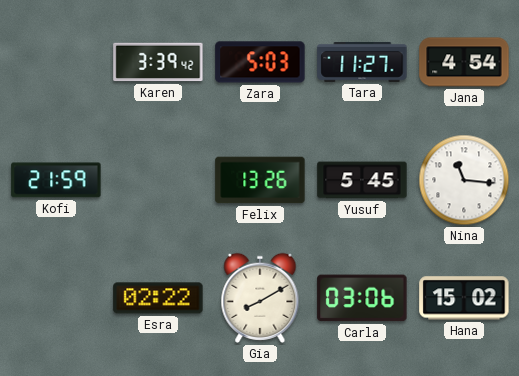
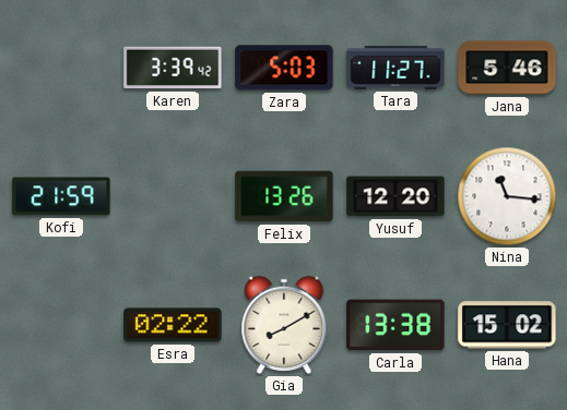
Jana: 4:54 -> 5:46 (507, 68)
Yusuf: 5:45 -> 12:20 (395, 196)
Carla: 03:06 -> 13:38 (395, 325)
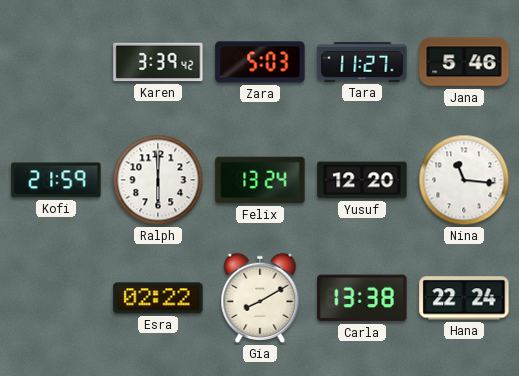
Ralph: none -> 6:00 (158, 180)
Felix: 13:26 -> 13:24 (260, 180)
Hana: 15:02 -> 22:24 (464, 298)
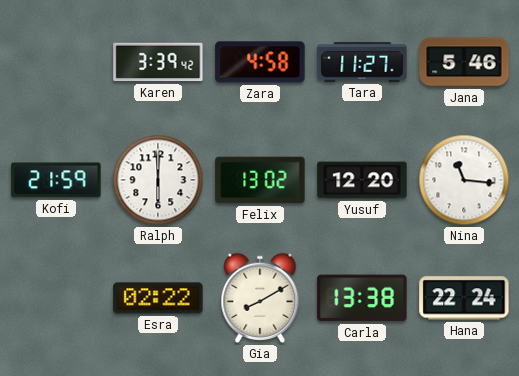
Zara: 5:03 -> 4:58 (260, 62)
Felix: 13:24 -> 13:02 (260, 180)
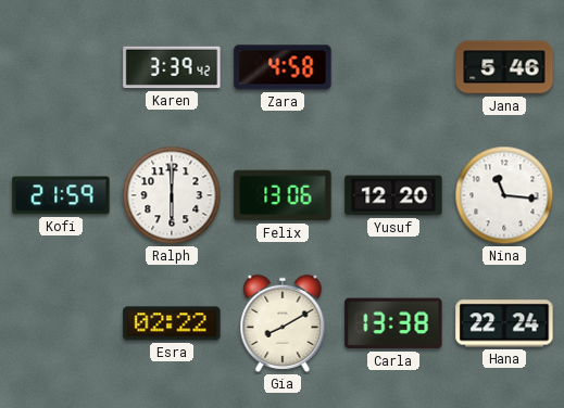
Tara: 11:27 -> none (362, 63)
Felix: 13:02 -> 13:06 (283, 195)
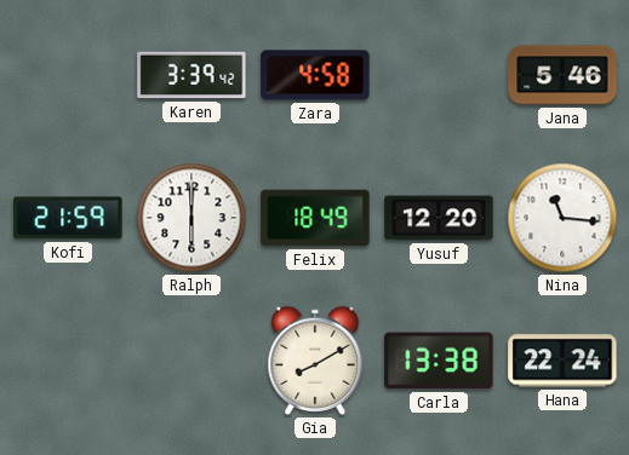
Felix: 13:06 -> 18:49 (315, 218)
Esra: 02:22 -> none (172, 323)
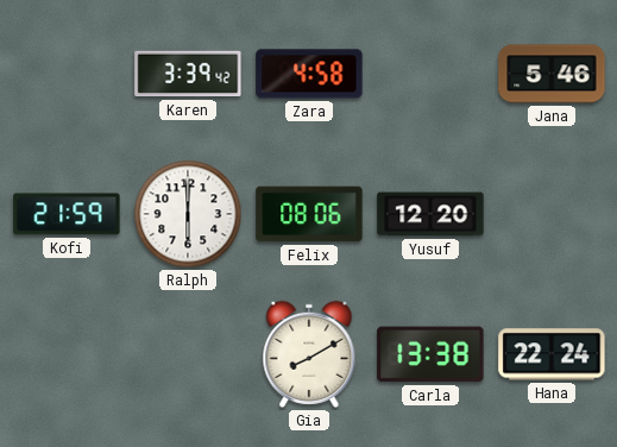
Felix: 18:49 -> 08:06 (309, 214)
Nina: 11:16 -> none (562, 218)
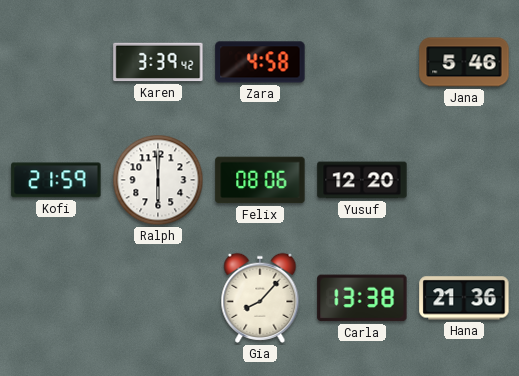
Gia: 8:10 -> 8:07 (260, 298)
Hana: 22:24 -> 21:36 (464, 298)
